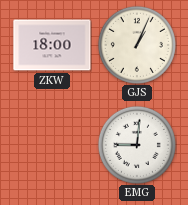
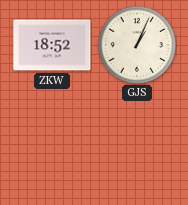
ZKW: 18:00 -> 18:52 (52, 45)
EMG: 9:01 -> none (137, 145)
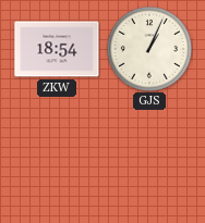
ZKW: 18:52 -> 18:54 (57, 49)
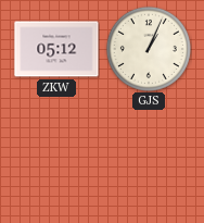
ZKW: 18:54 -> 05:12 (56, 49)
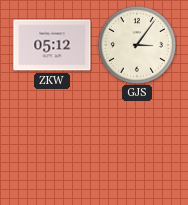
GJS: 1:04 -> 3:06 (137, 45)
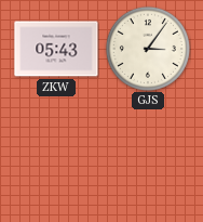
ZKW: 05:12 -> 05:43 (56, 49)
